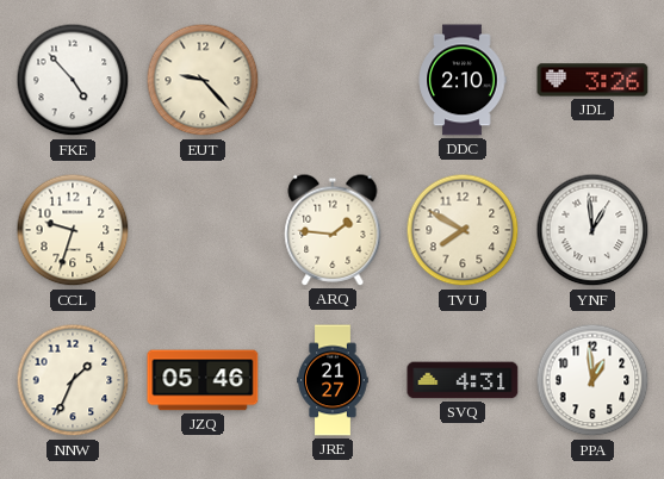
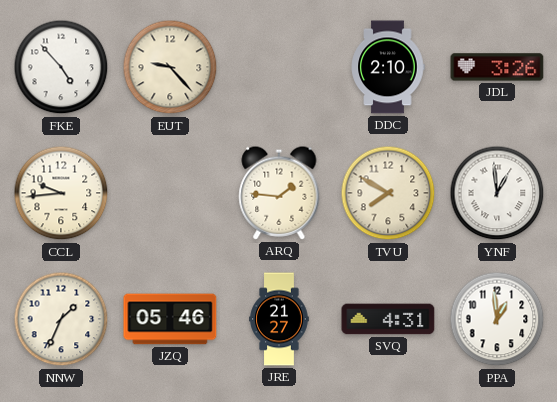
CCL: 9:33 -> 9:44 (61, 193)
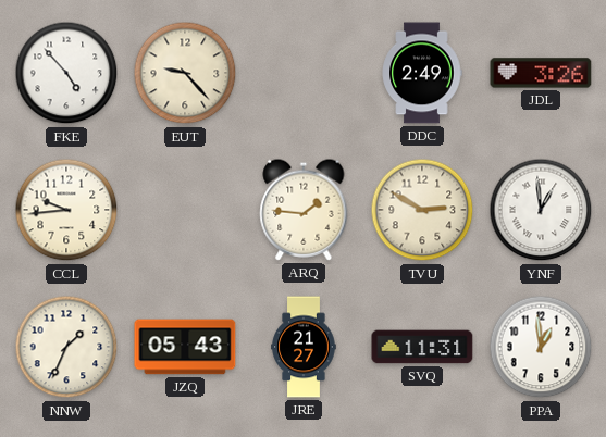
DDC: 2:10 -> 2:49 (422, 73)
TVU: 7:50 -> 2:50 (422, 210)
JZQ: 05:46 -> 05:43 (185, 347)
SVQ: 4:31 -> 11:31 (422, 347)
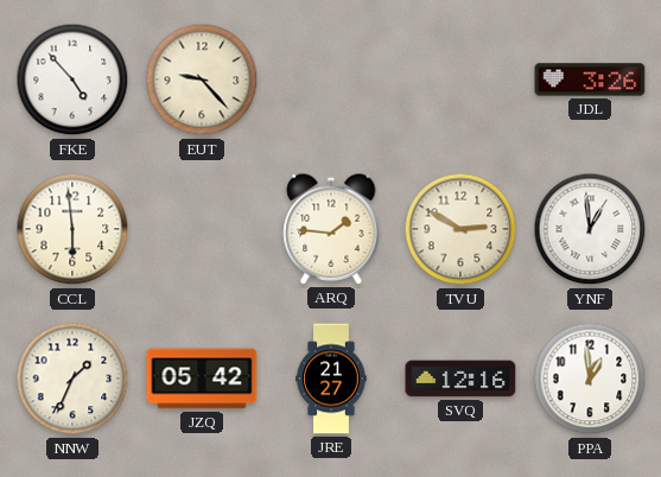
DDC: 2:49 -> none (422, 73)
CCL: 9:44 -> 5:59 (72, 229)
JZQ: 05:43 -> 05:42 (202, 379)
SVQ: 11:31 -> 12:16 (460, 379)
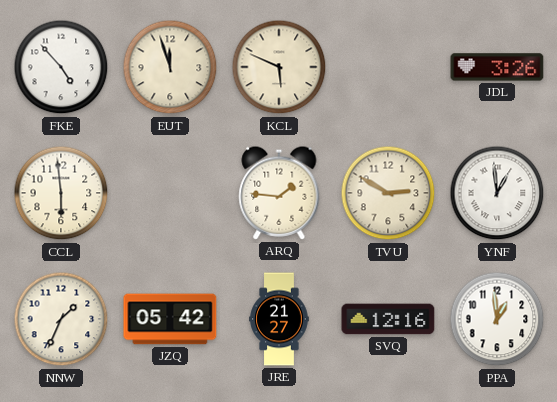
EUT: 9:23 -> 11:57 (170, 67)
KCL: none -> 5:49 (279, 67)
